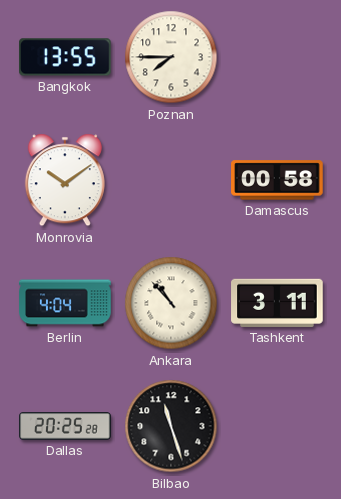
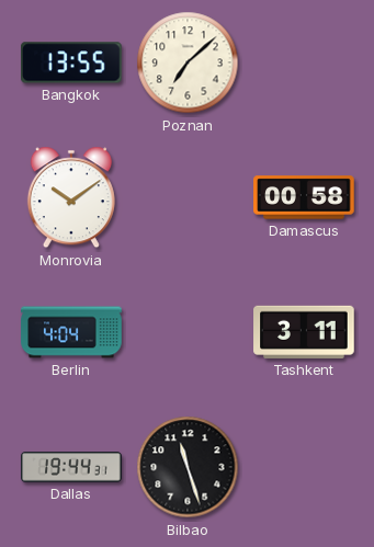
Poznan: 7:45 -> 7:08 (188, 62)
Ankara: 10:53 -> none (171, 303)
Dallas: 20:25 -> 19:44 (71, 467)
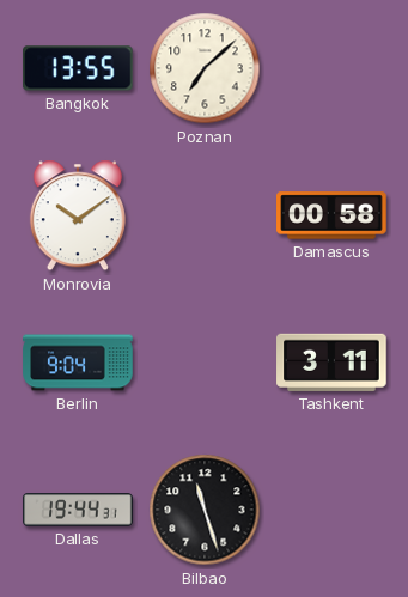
Berlin: 4:04 -> 9:04 (78, 363)
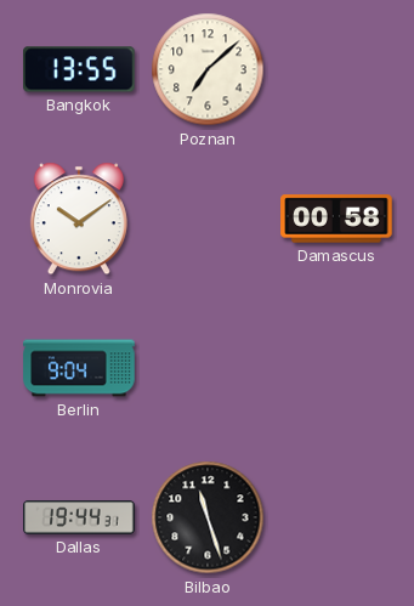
Tashkent: 3:11 -> none (331, 363)
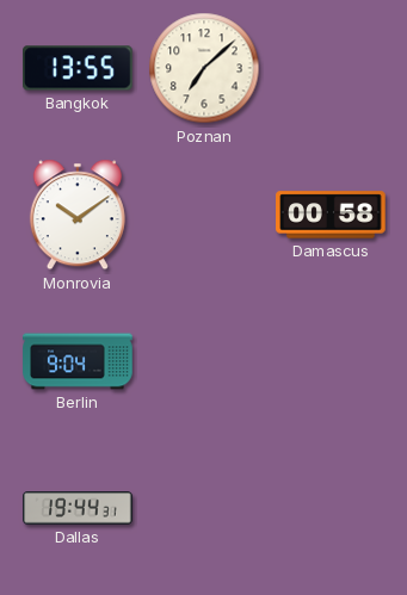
Bilbao: 11:27 -> none (208, 517)
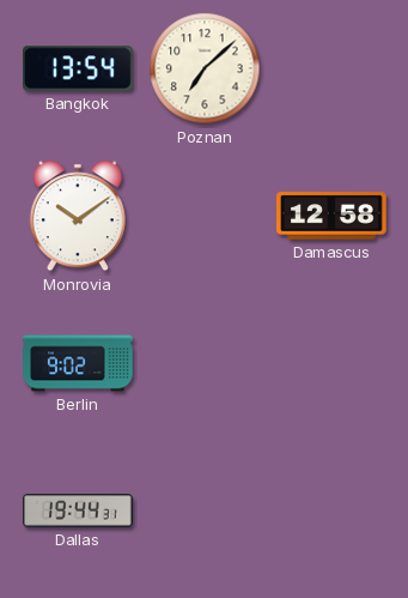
Bangkok: 13:55 -> 13:54 (79, 68)
Damascus: 00:58 -> 12:58 (331, 216)
Berlin: 9:04 -> 9:02 (78, 363)
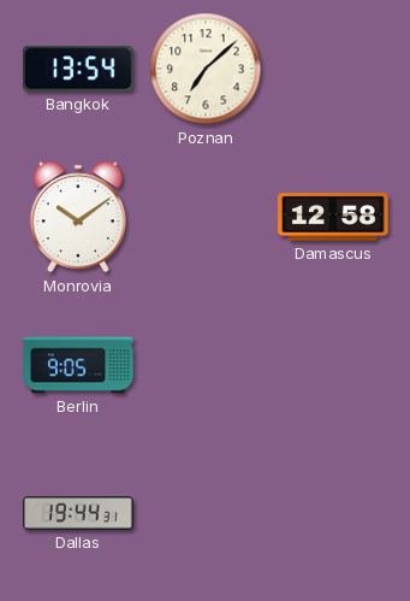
Berlin: 9:02 -> 9:05 (78, 365)
